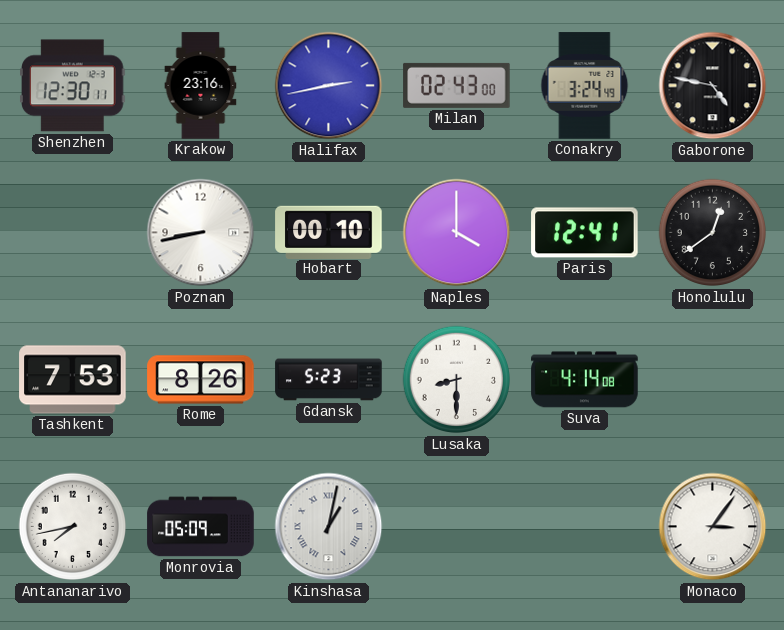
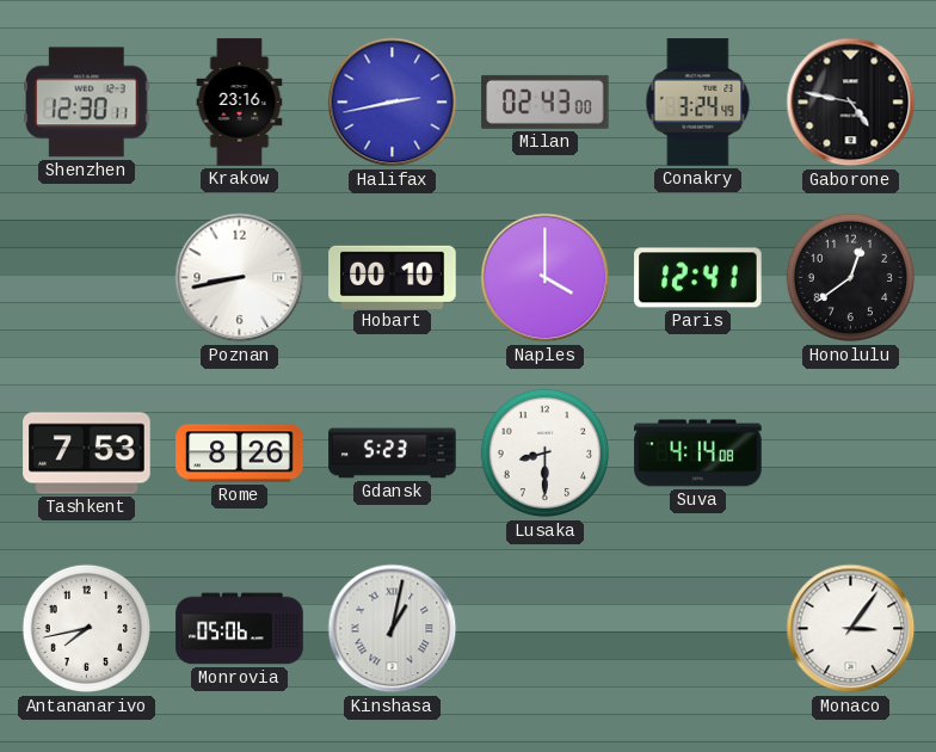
Monrovia: 05:09 -> 05:06 (240, 629)
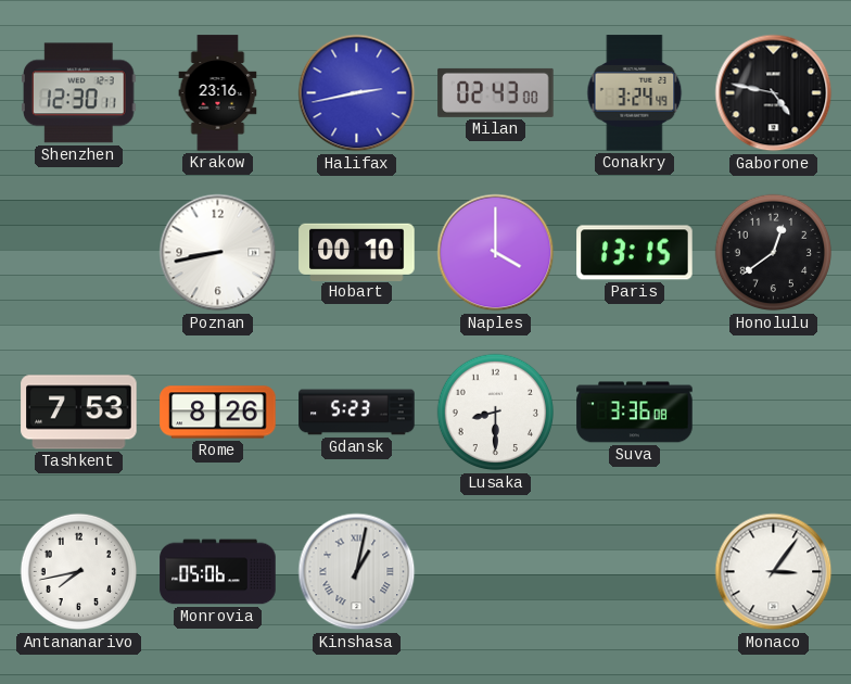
Paris: 12:41 -> 13:15 (635, 253)
Suva: 4:14 -> 3:36 (635, 413)
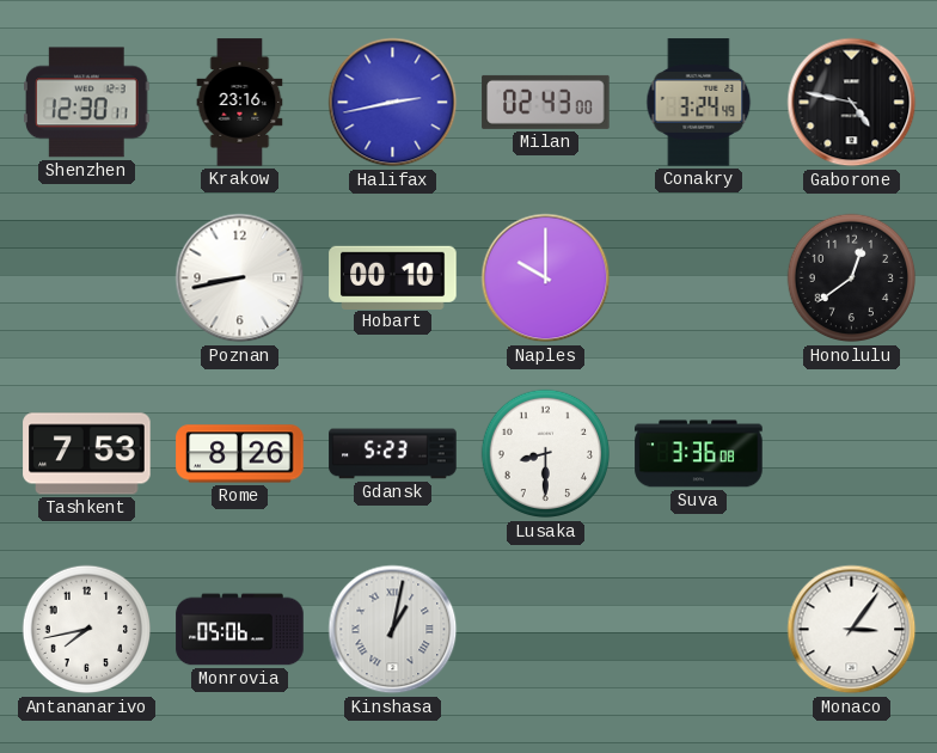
Naples: 4:00 -> 10:00 (546, 278)
Paris: 13:15 -> none (635, 253)
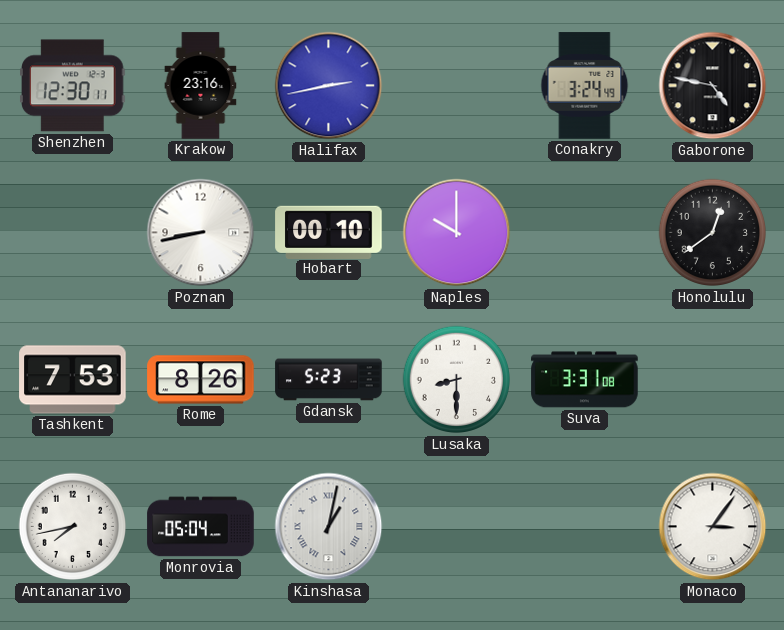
Milan: 02:43 -> none (546, 102)
Suva: 3:36 -> 3:31 (585, 380)
Monrovia: 05:06 -> 05:04 (201, 527)
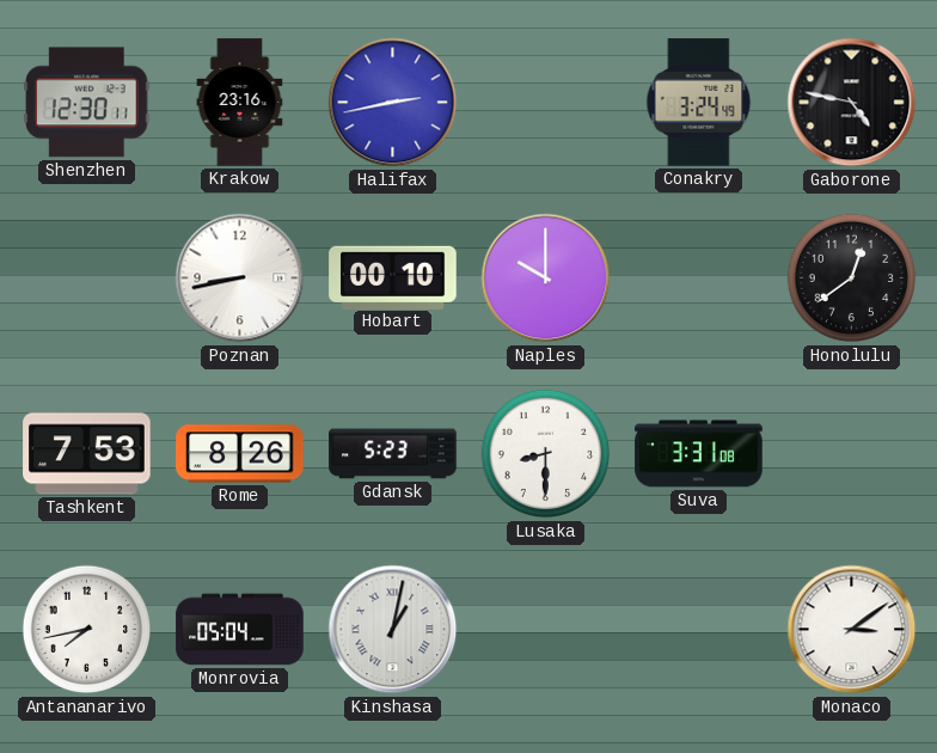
Monaco: 3:06 -> 3:09 (852, 630)
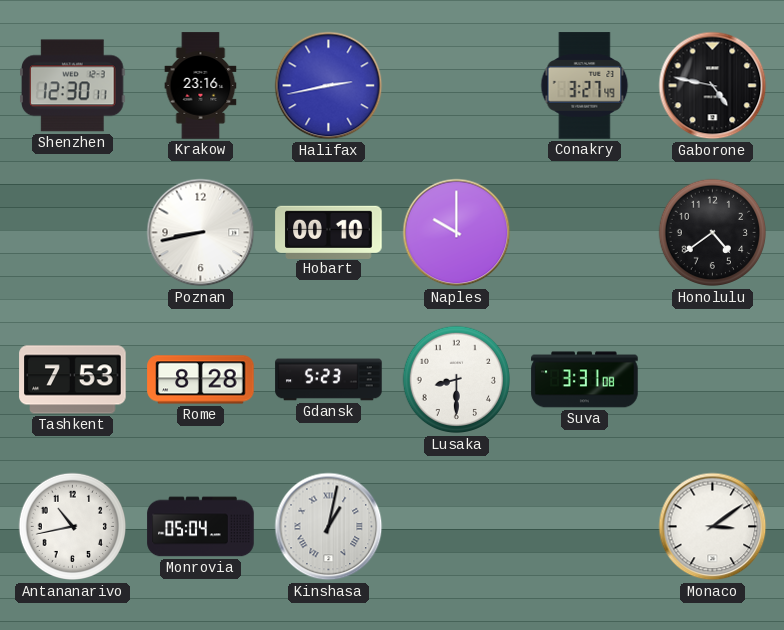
Conakry: 3:24 -> 3:27 (585, 86)
Honolulu: 12:39 -> 4:39 (713, 233)
Rome: 8:26 -> 8:28 (201, 380)
Antananarivo: 7:43 -> 10:43 (73, 527)
